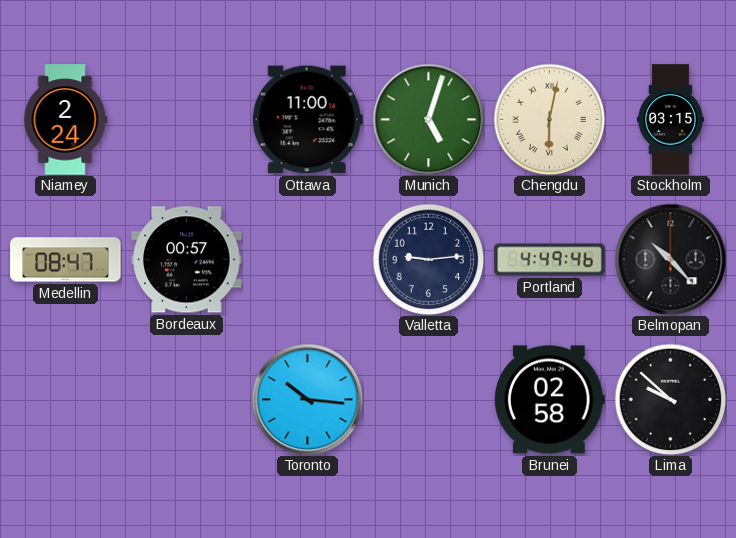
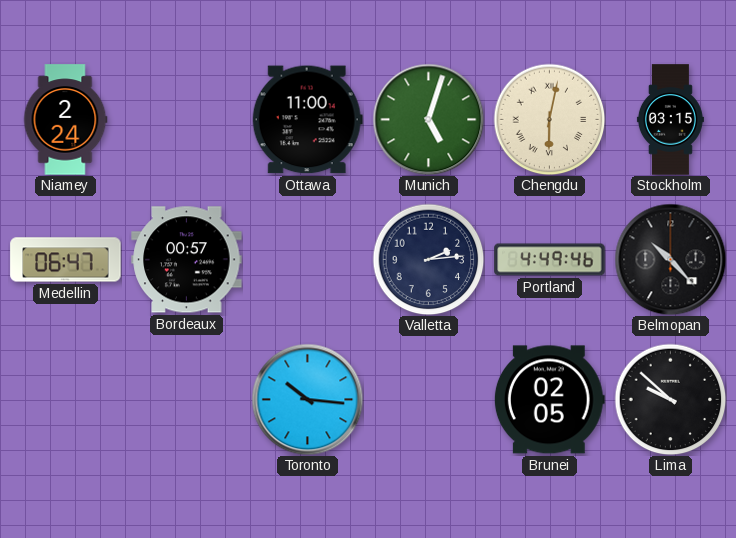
Medellin: 08:47 -> 06:47 (66, 260)
Valletta: 9:14 -> 2:14 (428, 259)
Brunei: 02:58 -> 02:05 (549, 400)
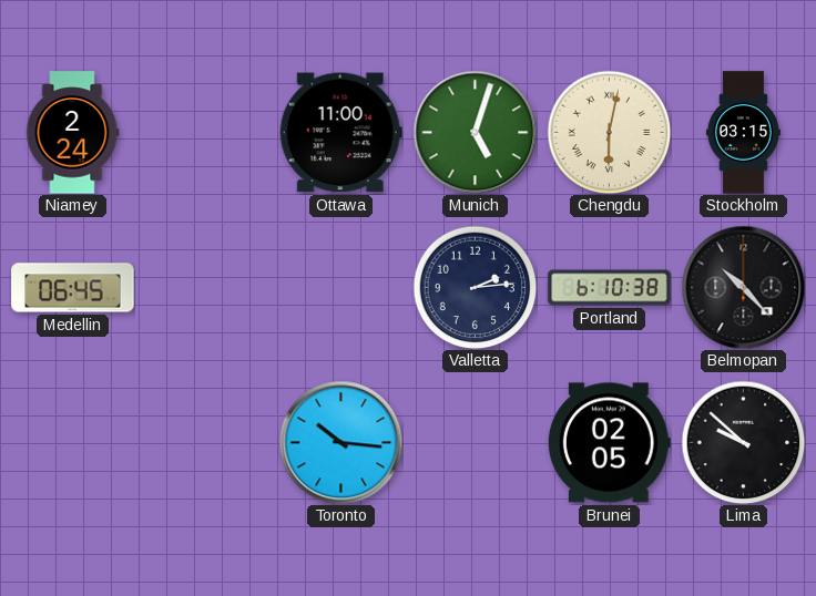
Medellin: 06:47 -> 06:45 (73, 288)
Bordeaux: 00:57 -> none (187, 260)
Portland: 4:49 -> 6:10 (610, 288)
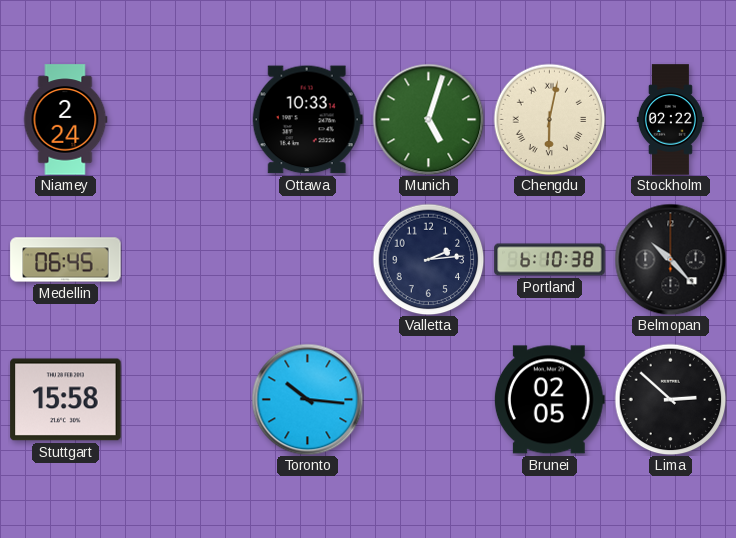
Ottawa: 11:00 -> 10:33 (307, 120)
Stockholm: 03:15 -> 02:22 (670, 120)
Stuttgart: none -> 15:58 (66, 400)
Lima: 9:52 -> 2:52 (670, 399)
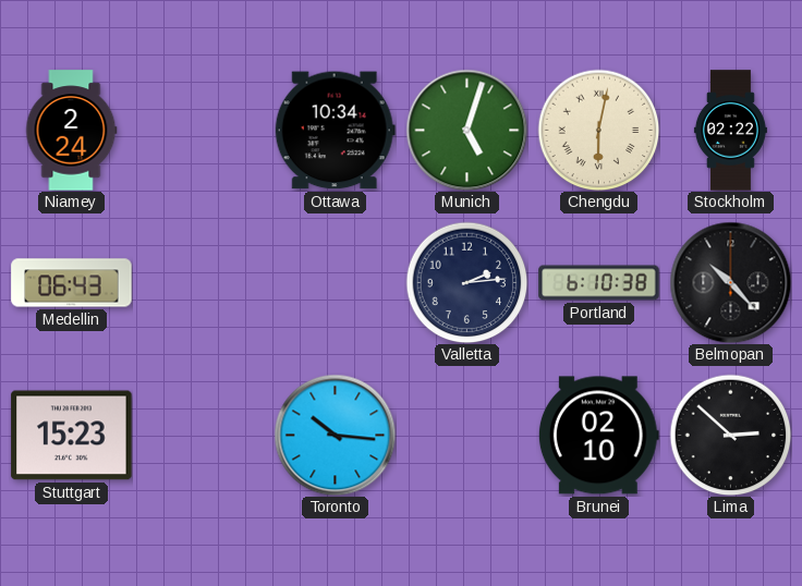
Ottawa: 10:33 -> 10:34 (335, 131)
Medellin: 06:45 -> 06:43 (72, 283)
Stuttgart: 15:58 -> 15:23 (72, 436)
Brunei: 02:05 -> 02:10 (598, 436)
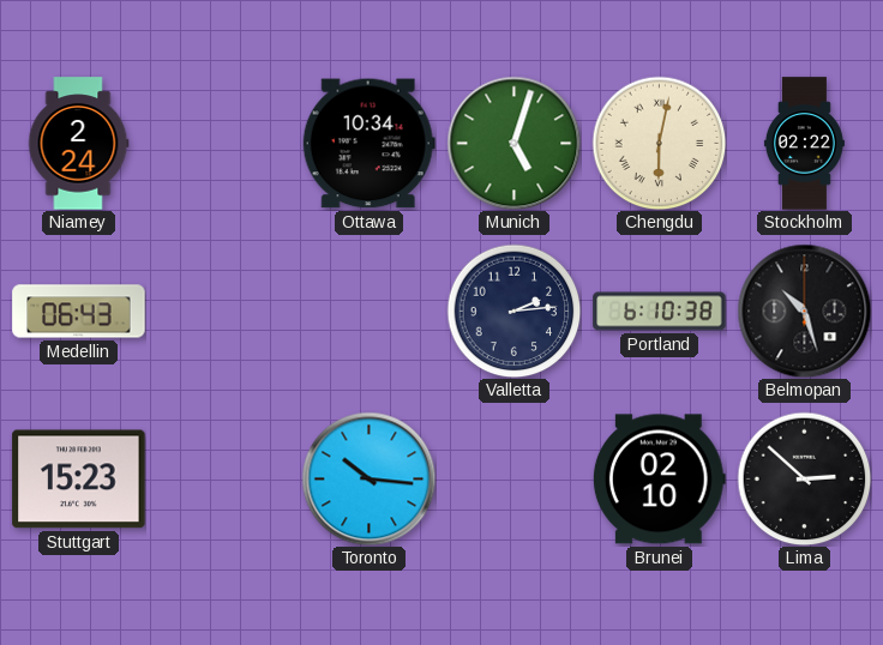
Belmopan: 10:23 -> 10:27 (804, 311)
